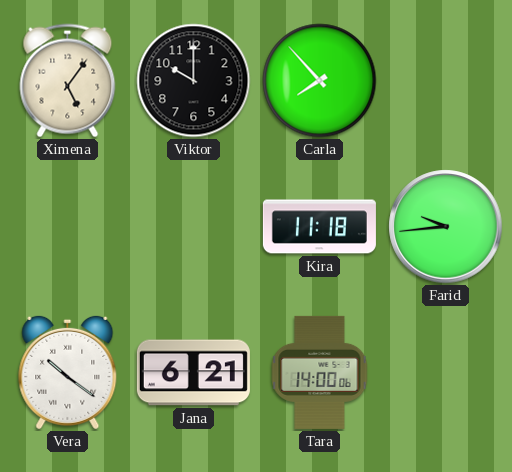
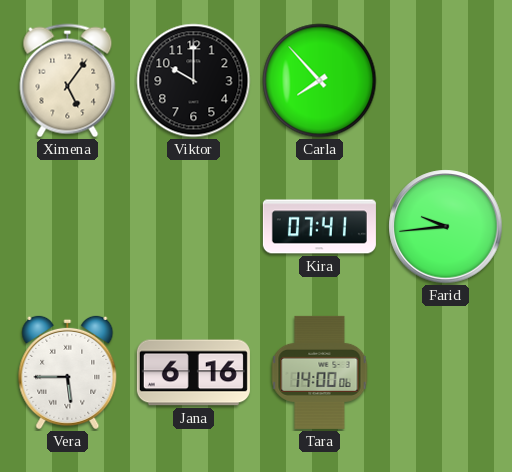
Kira: 11:18 -> 07:41 (319, 227)
Vera: 10:21 -> 5:45 (68, 372)
Jana: 6:21 -> 6:16 (193, 373)
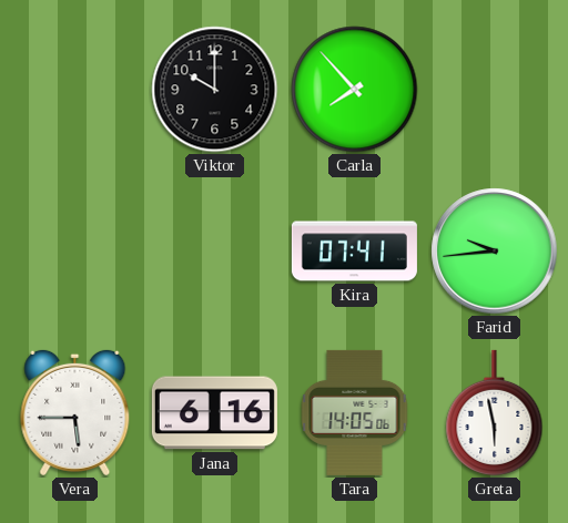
Ximena: 5:06 -> none (68, 81)
Tara: 14:00 -> 14:05 (355, 412)
Greta: none -> 5:58 (495, 412)
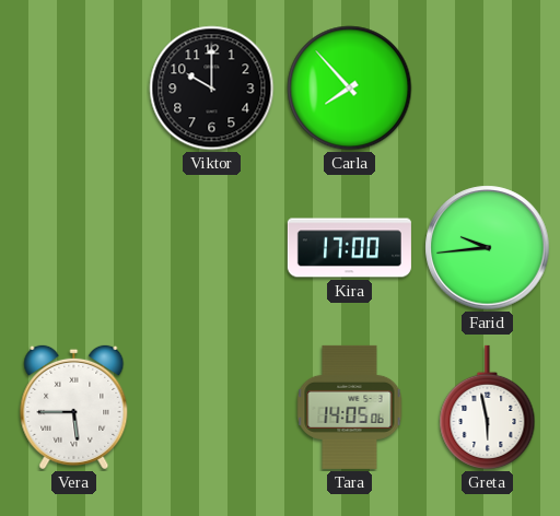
Kira: 07:41 -> 17:00 (349, 248)
Jana: 6:16 -> none (214, 413)
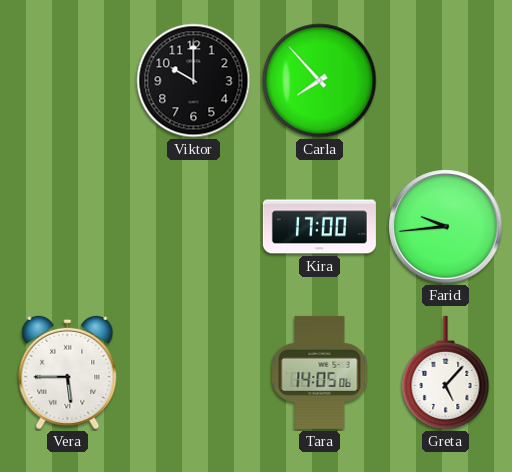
Greta: 5:58 -> 5:07 (446, 372)
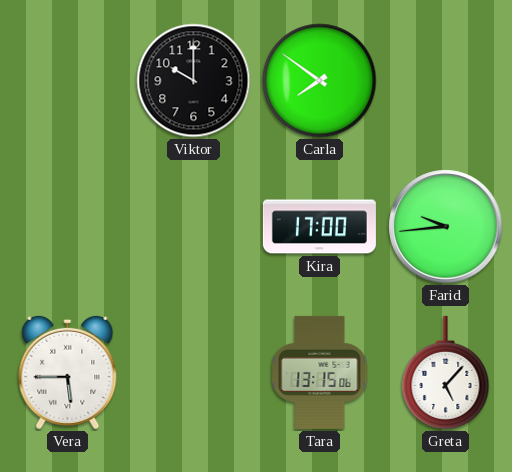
Carla: 7:53 -> 7:51 (320, 81)
Tara: 14:05 -> 13:15 (320, 372)
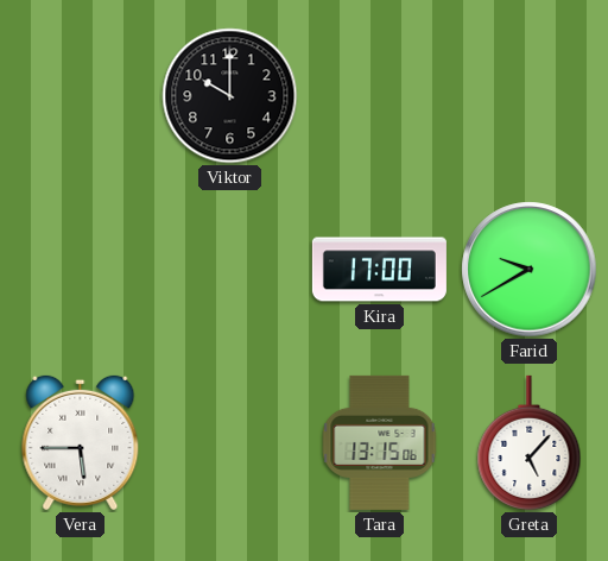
Carla: 7:51 -> none (320, 81)
Farid: 9:44 -> 9:40 (530, 270)
